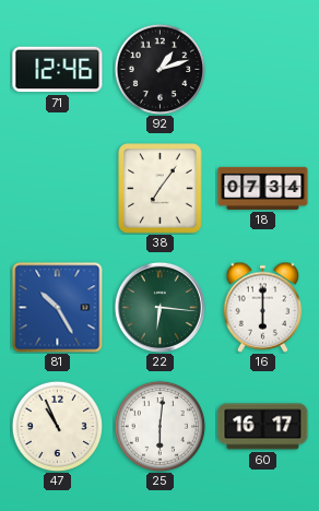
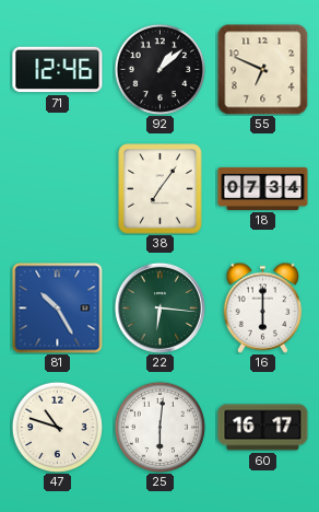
92: 1:12 -> 1:08 (159, 69)
55: none -> 6:49 (262, 69)
47: 10:56 -> 10:48 (57, 427)
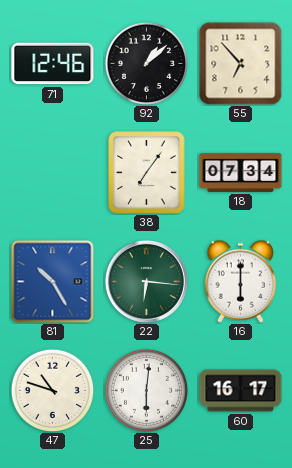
55: 6:49 -> 6:53 (240, 63)
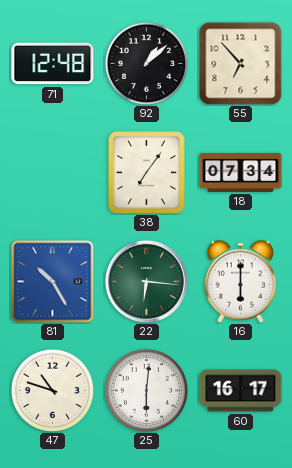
71: 12:46 -> 12:48 (53, 64)
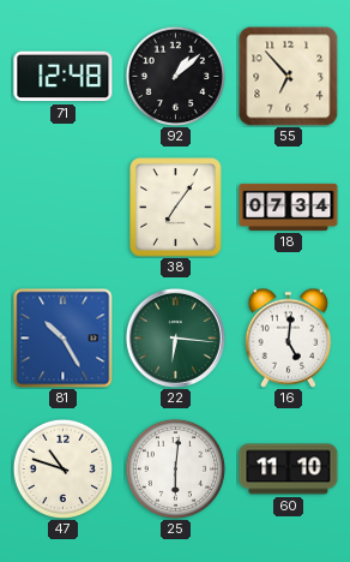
16: 6:00 -> 5:01 (289, 337)
60: 16:17 -> 11:10 (289, 470)
